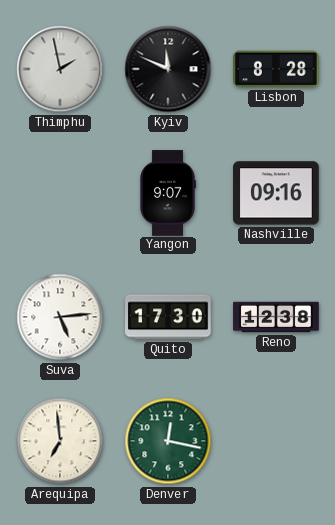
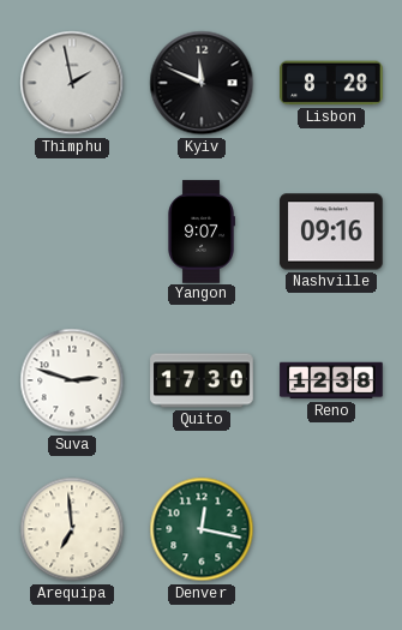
Suva: 5:14 -> 2:48 (72, 380)
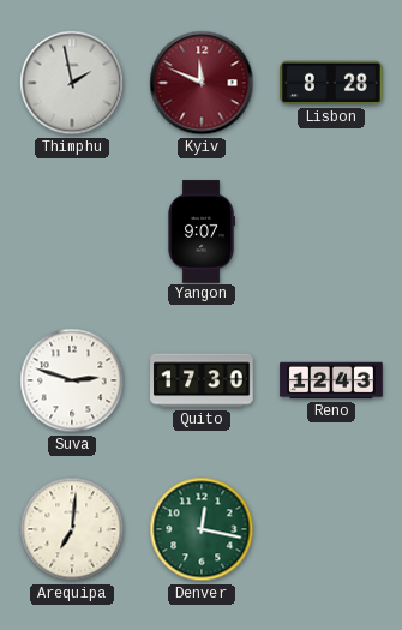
Kyiv dial: black -> burgundy (202, 83)
Nashville: 09:16 -> none (331, 232)
Reno: 12:38 -> 12:43 (331, 380)
Arequipa: 6:59 -> 7:01 (72, 529)
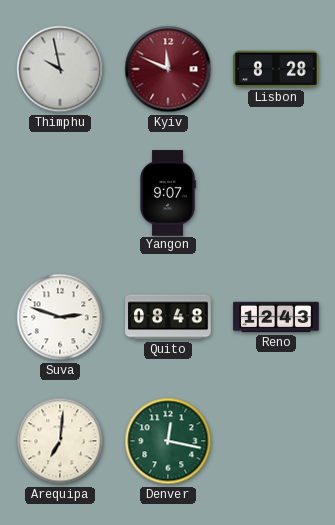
Thimphu: 1:58 -> 9:58 (60, 69)
Quito: 17:30 -> 08:48 (168, 317)
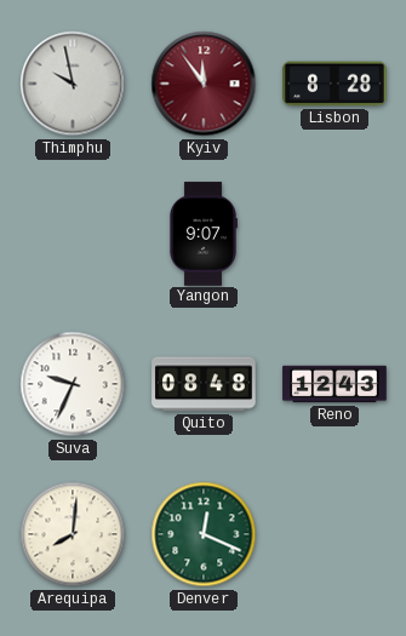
Kyiv: 11:49 -> 11:54 (204, 84)
Suva: 2:48 -> 9:34 (73, 384)
Arequipa: 7:01 -> 8:01 (73, 534)
Denver: 12:17 -> 12:19 (204, 534)
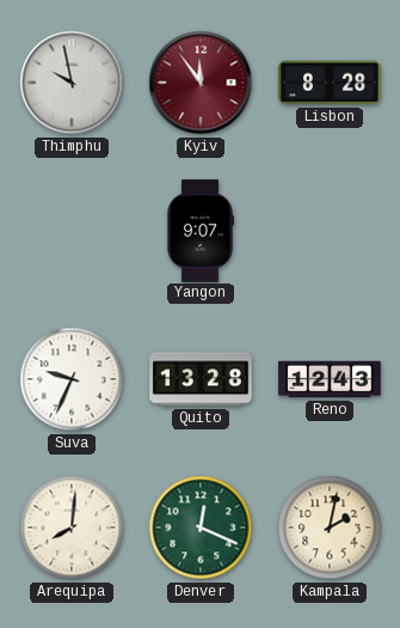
Quito: 08:48 -> 13:28 (201, 379)
Kampala: none -> 2:02 (330, 528)
